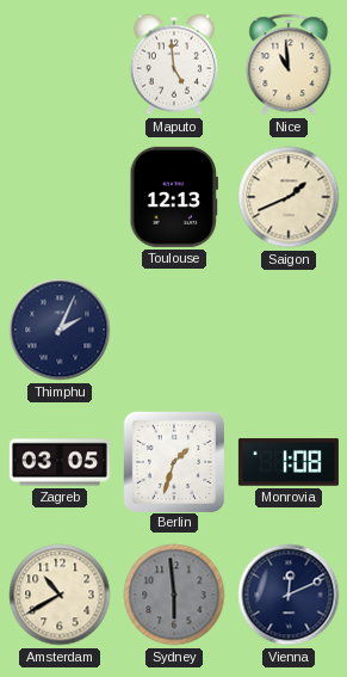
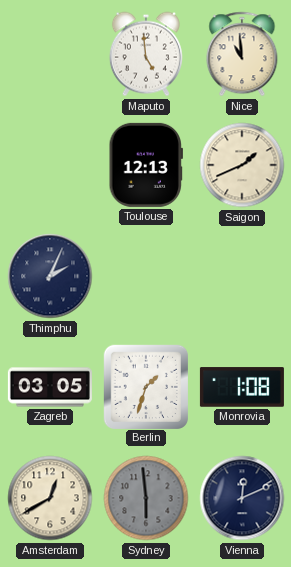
Amsterdam: 10:40 -> 12:40 (50, 498)
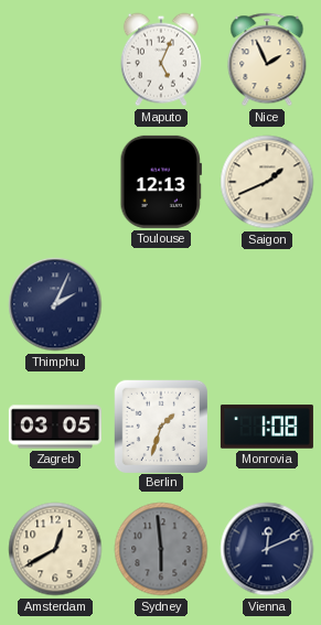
Maputo: 4:59 -> 5:04 (161, 60)
Nice: 10:59 -> 1:56 (267, 60)
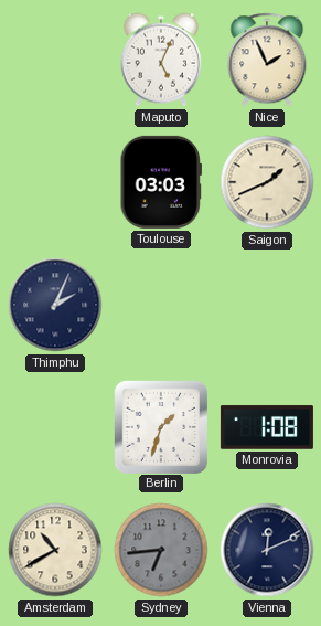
Toulouse: 12:13 -> 03:03 (160, 182)
Zagreb: 03:05 -> none (55, 427)
Amsterdam: 12:40 -> 10:40 (55, 550)
Sydney: 5:59 -> 6:44 (161, 550)
